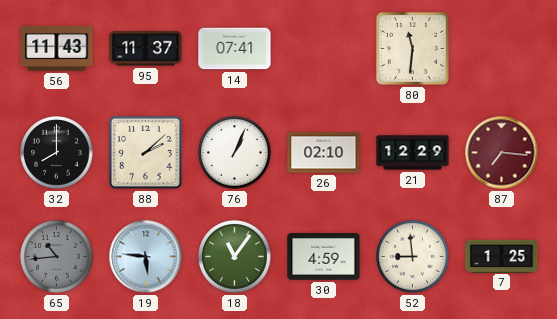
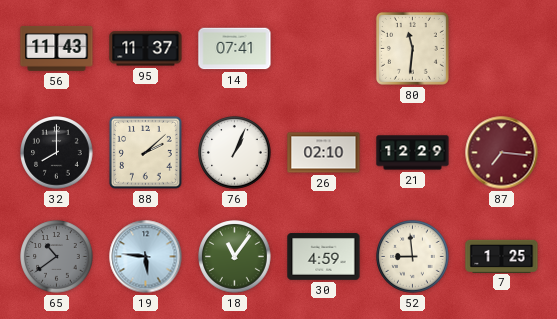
65: 10:44 -> 10:39 (57, 257)
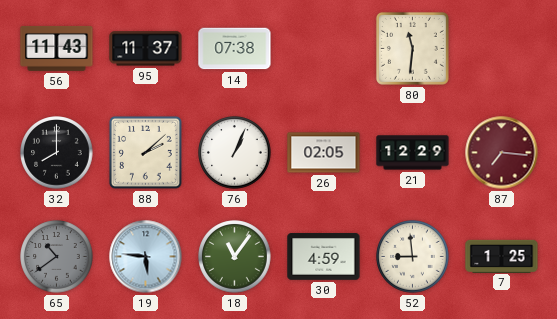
14: 07:41 -> 07:38 (235, 49)
26: 02:10 -> 02:05 (324, 153)
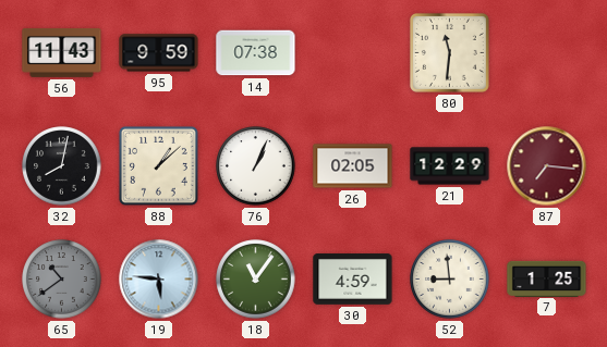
95: 11:37 -> 9:59 (159, 53)
32: 8:00 -> 8:02 (62, 166)
88: 2:08 -> 1:08 (158, 165)
